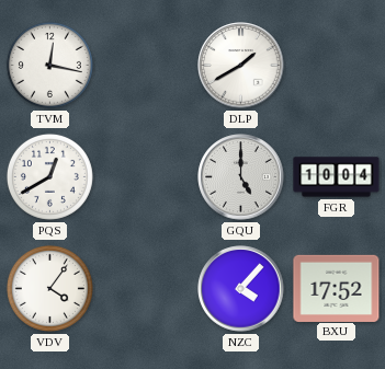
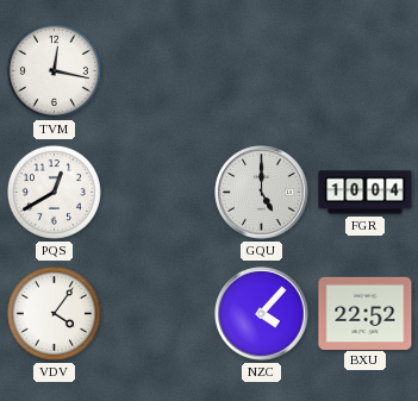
DLP: 1:40 -> none (241, 66)
BXU: 17:52 -> 22:52 (366, 313)
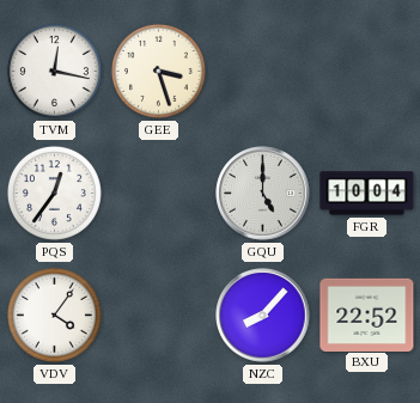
GEE: none -> 3:27 (158, 71)
PQS: 12:40 -> 12:36 (54, 193)
NZC: 4:07 -> 8:07 (263, 316)
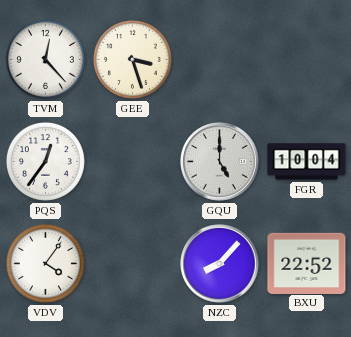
TVM: 12:17 -> 12:23 (45, 59)
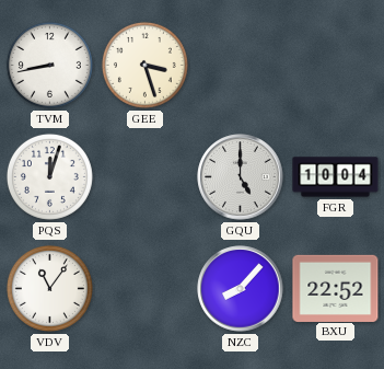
TVM: 12:23 -> 8:43 (49, 65)
PQS: 12:36 -> 12:03 (49, 176)
VDV: 4:06 -> 11:06 (49, 288)
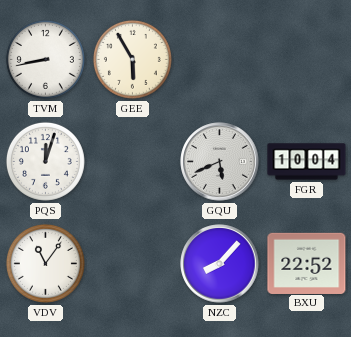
GEE: 3:27 -> 5:55 (132, 59)
GQU: 5:00 -> 5:41 (220, 162)
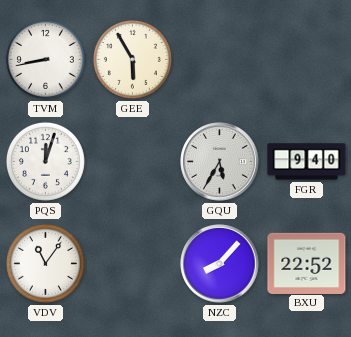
GQU: 5:41 -> 5:35 (220, 162)
FGR: 10:04 -> 9:40 (307, 162)
